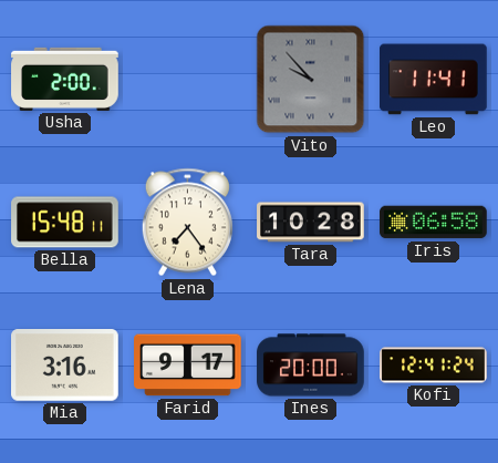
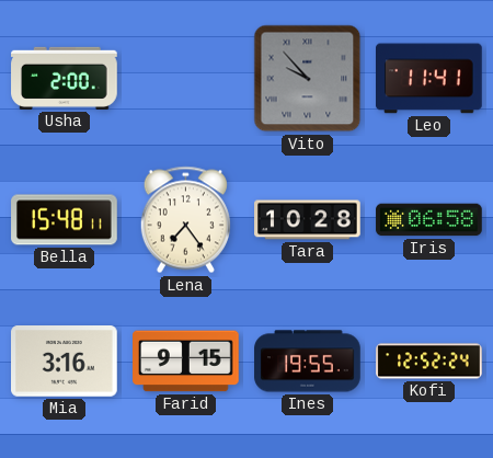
Farid: 9:17 -> 9:15 (186, 362)
Ines: 20:00 -> 19:55 (308, 362)
Kofi: 12:41 -> 12:52 (429, 362)
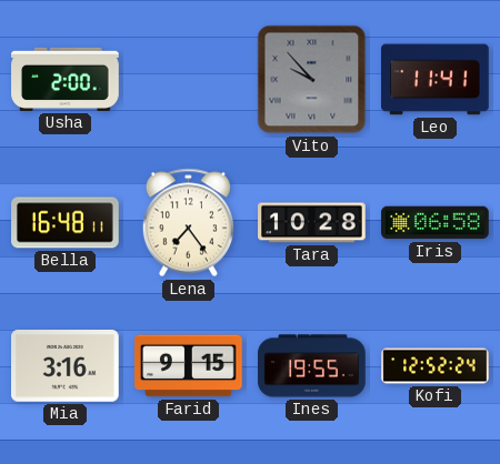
Bella: 15:48 -> 16:48 (66, 223)
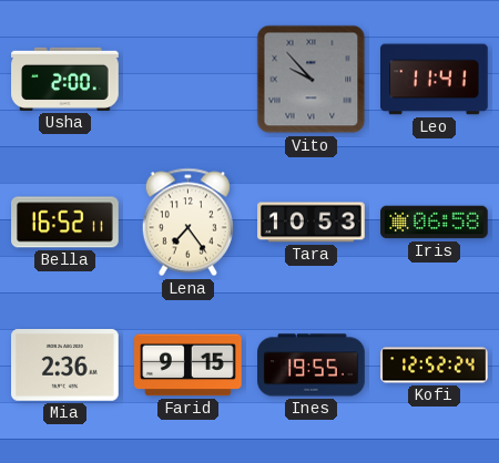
Bella: 16:48 -> 16:52 (65, 223)
Tara: 10:28 -> 10:53 (312, 223)
Mia: 3:16 -> 2:36 (65, 366)
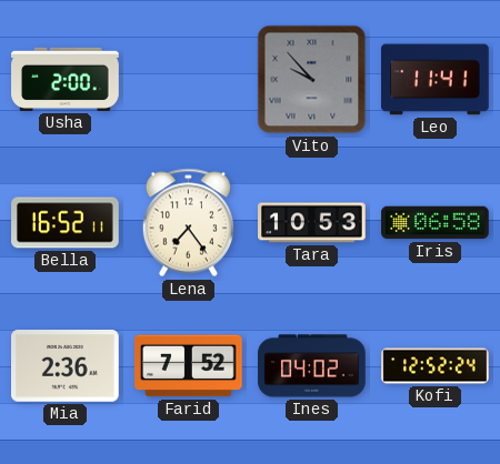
Farid: 9:15 -> 7:52 (189, 366)
Ines: 19:55 -> 04:02 (312, 366)
